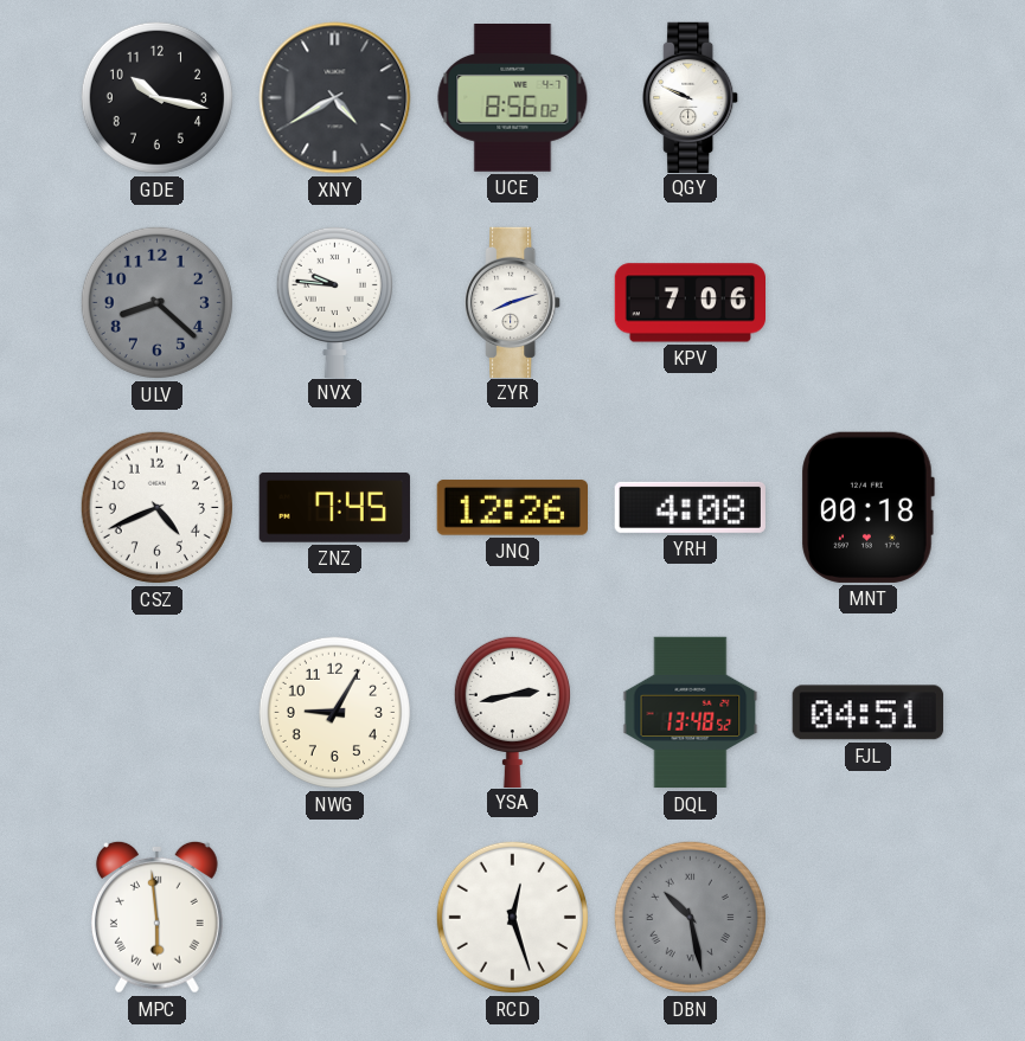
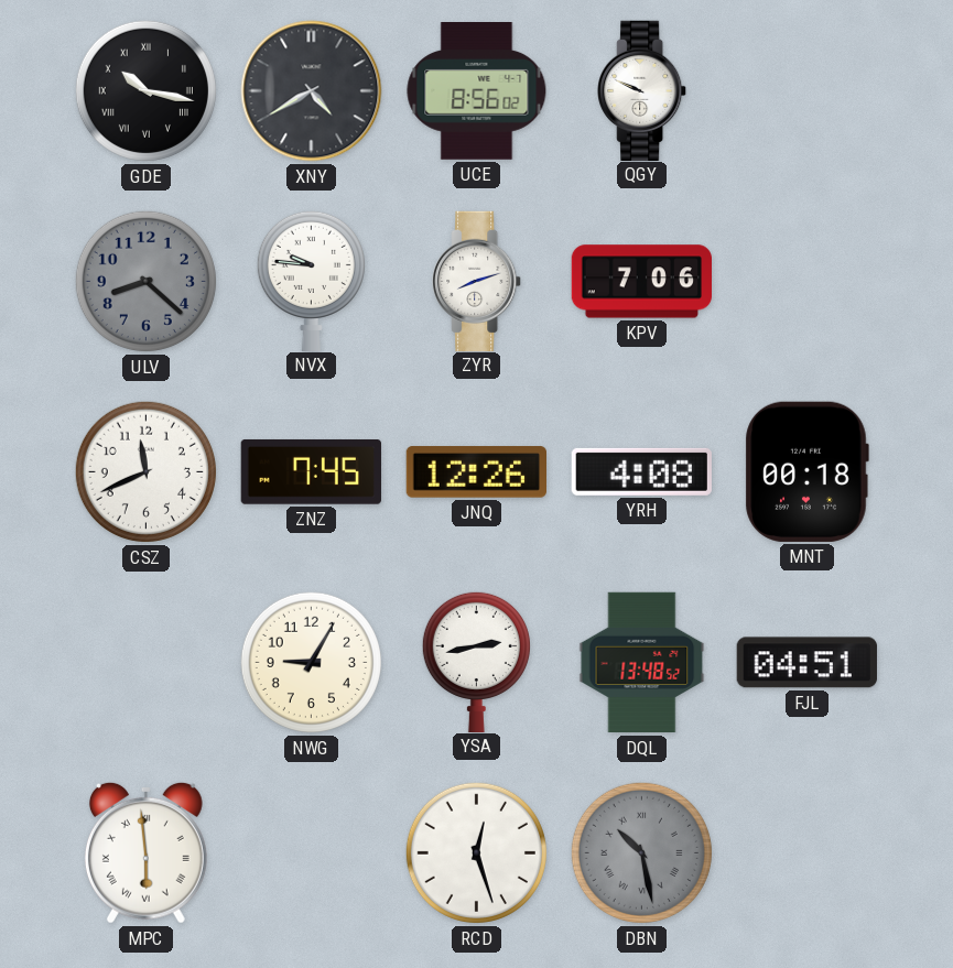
GDE numerals: Arabic -> Roman (145, 90)
CSZ: 4:41 -> 11:41 (145, 471)
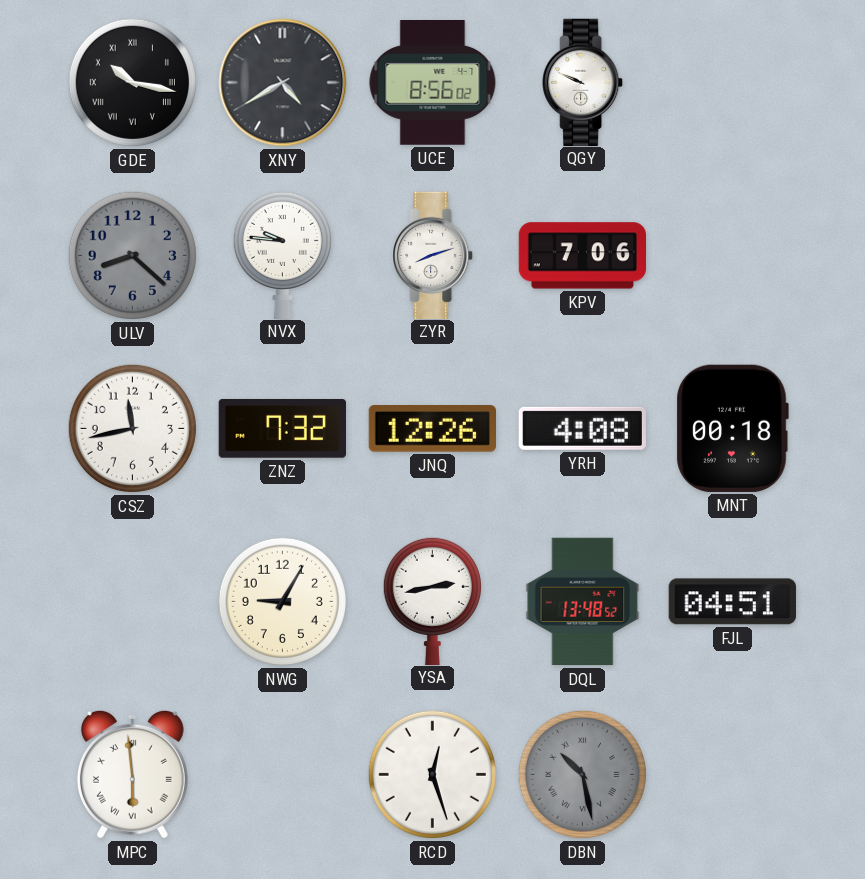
CSZ: 11:41 -> 11:43 (132, 428)
ZNZ: 7:45 -> 7:32 (282, 428)
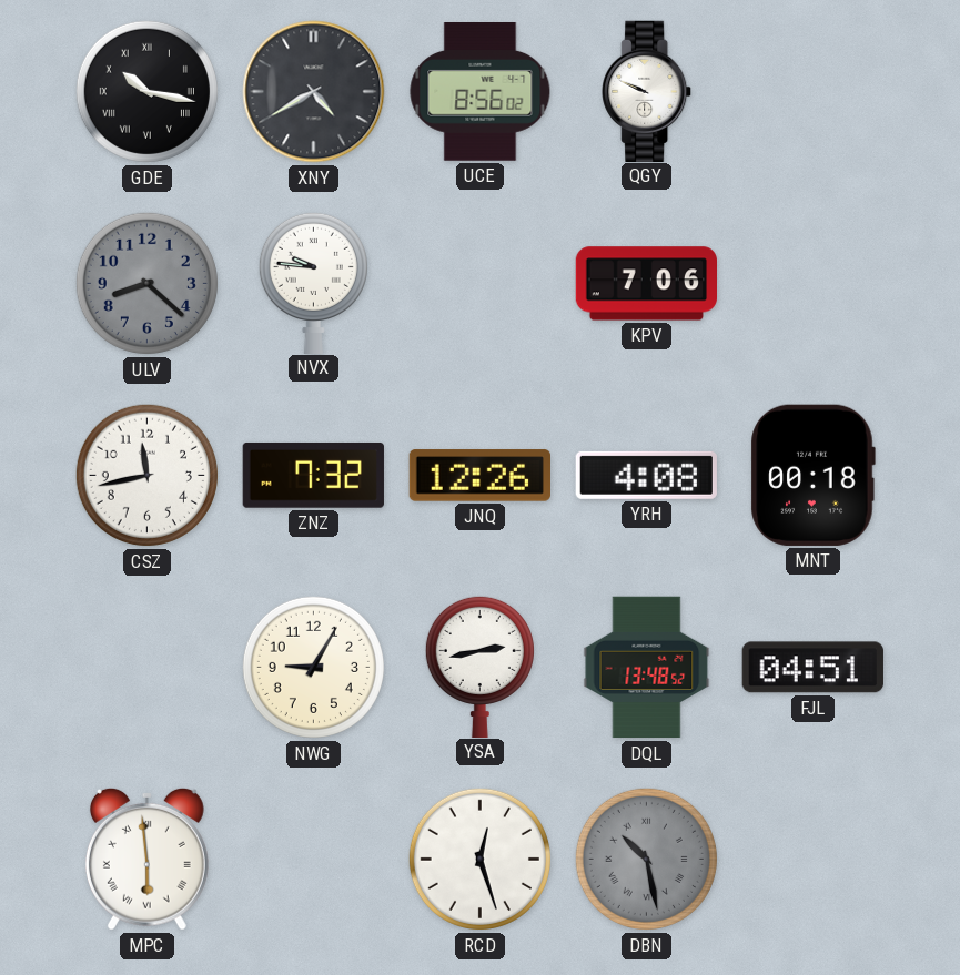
ZYR: 8:12 -> none (433, 255)
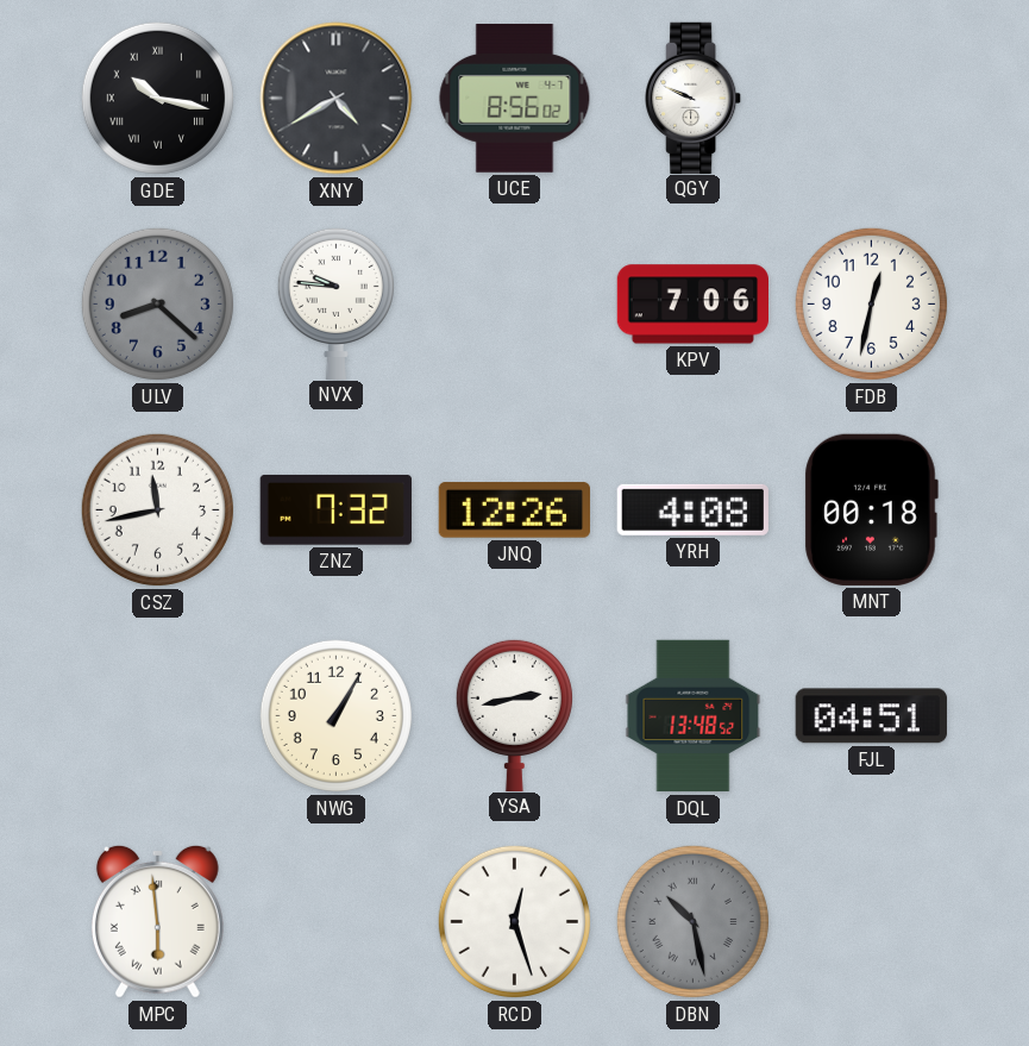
FDB: none -> 12:32 (871, 303)
NWG: 9:05 -> 1:05 (335, 715)
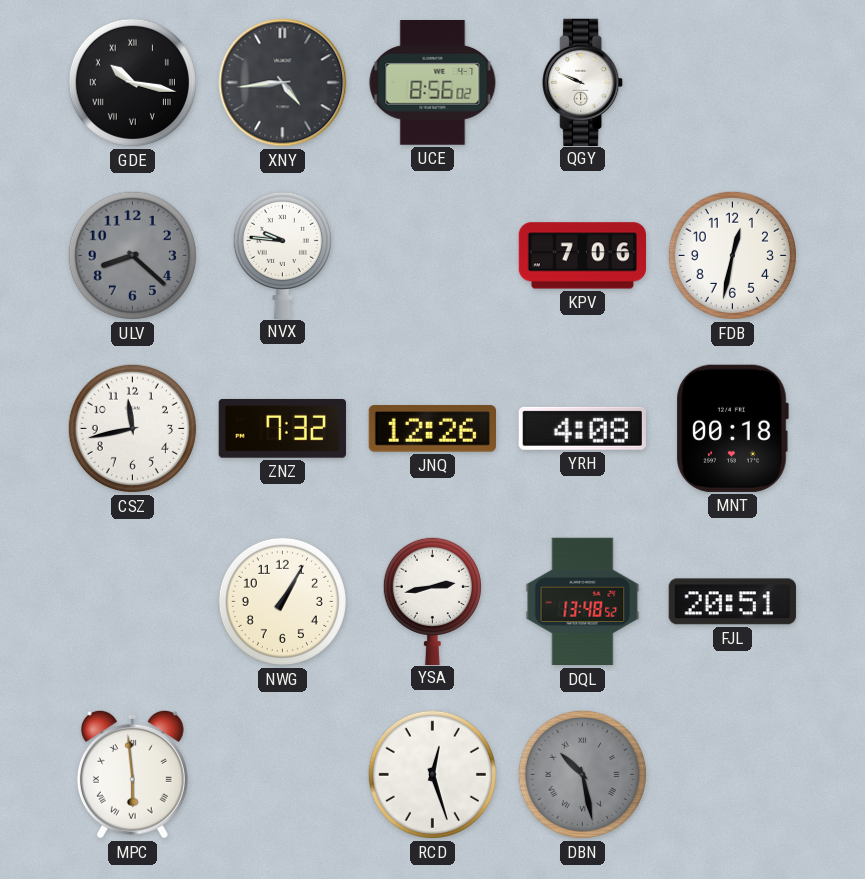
XNY: 4:40 -> 4:44 (283, 83)
FJL: 04:51 -> 20:51 (732, 602)
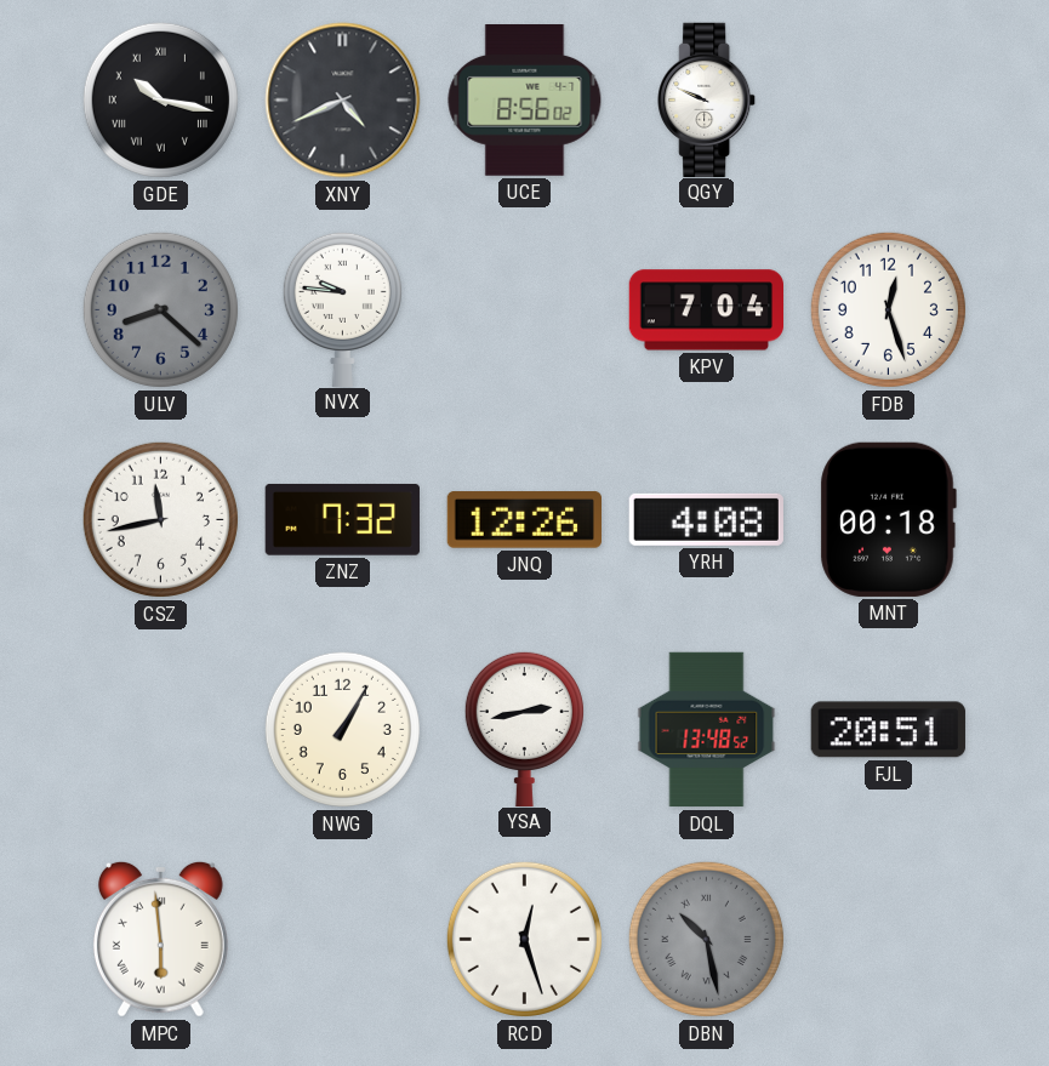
XNY: 4:44 -> 4:41 (343, 101)
KPV: 7:06 -> 7:04 (706, 310)
FDB: 12:32 -> 12:27 (888, 309)
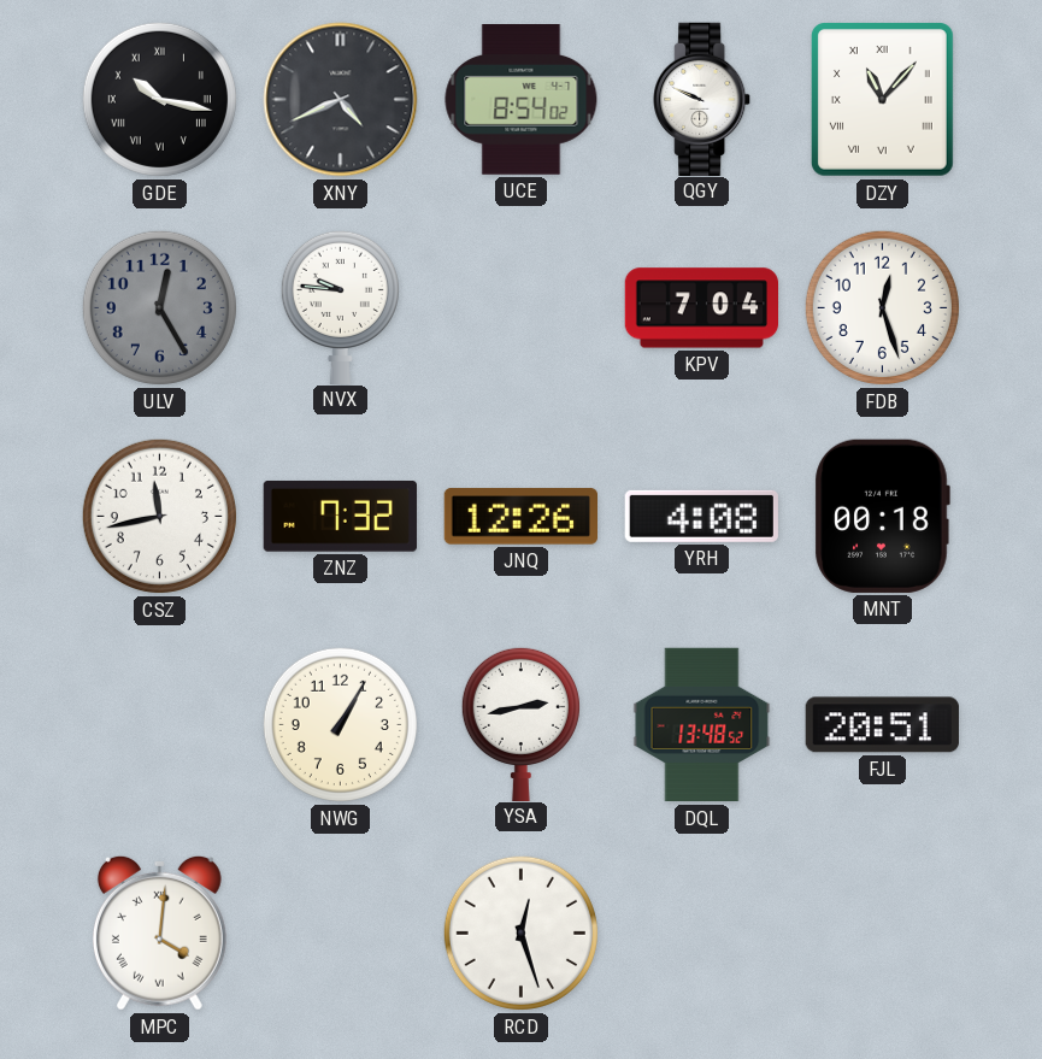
UCE: 8:56 -> 8:54 (522, 100)
DZY: none -> 11:07 (883, 100)
ULV: 8:22 -> 12:25 (159, 307)
MPC: 5:59 -> 4:01 (159, 932)
DBN: 10:28 -> none (706, 939)
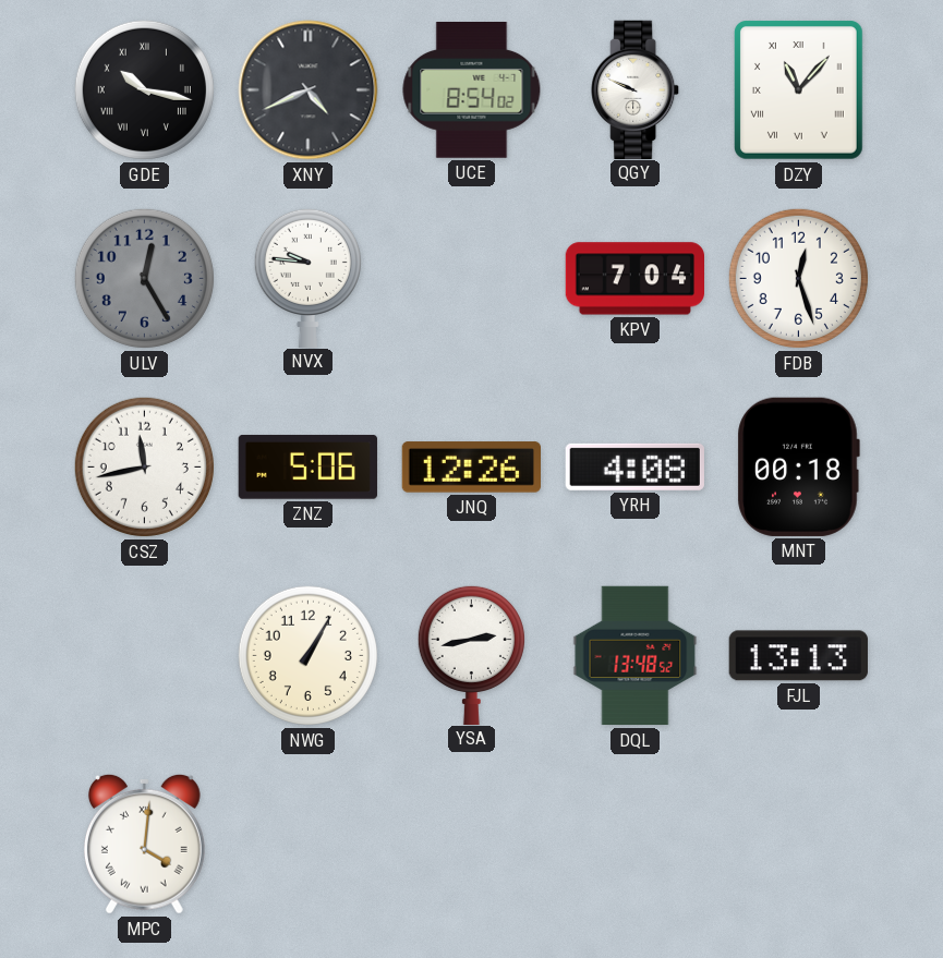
ZNZ: 7:32 -> 5:06 (307, 466)
FJL: 20:51 -> 13:13 (798, 656)
RCD: 12:27 -> none (520, 932)
